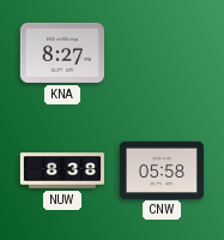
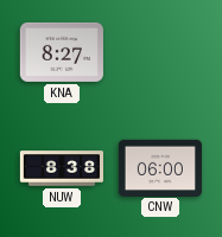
CNW: 05:58 -> 06:00 (160, 167)
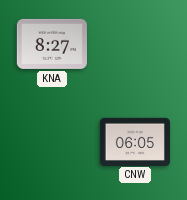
NUW: 8:38 -> none (61, 168)
CNW: 06:00 -> 06:05 (135, 141)
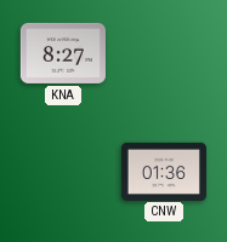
CNW: 06:05 -> 01:36 (164, 171)
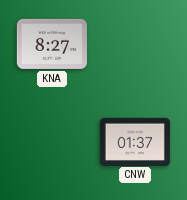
CNW: 01:36 -> 01:37 (135, 141)
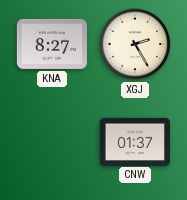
XGJ: none -> 2:25 (135, 44)
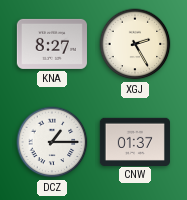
DCZ: none -> 1:15 (52, 142)
